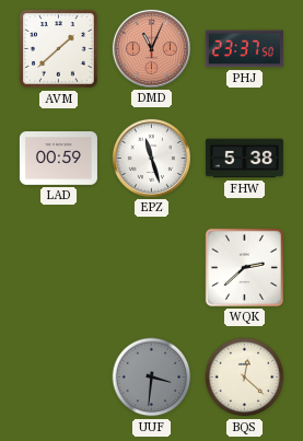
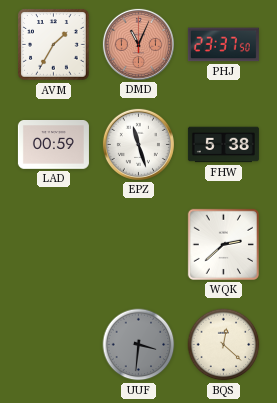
AVM: 1:38 -> 1:35 (54, 45)
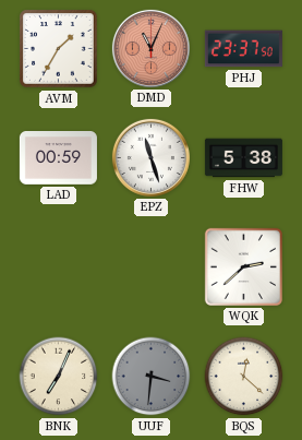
BNK: none -> 7:04 (59, 377)
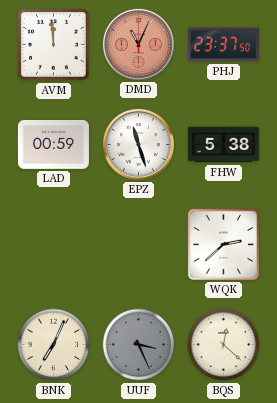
AVM: 1:35 -> 11:59 (54, 45)
UUF: 3:31 -> 3:26 (139, 345)
